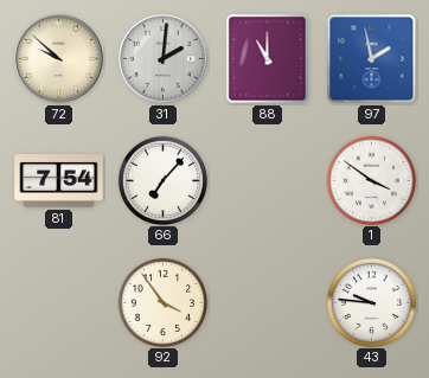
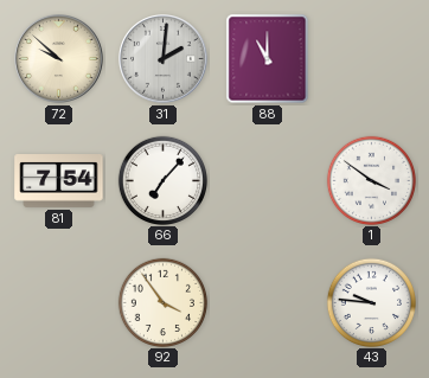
97: 1:58 -> none (372, 59)
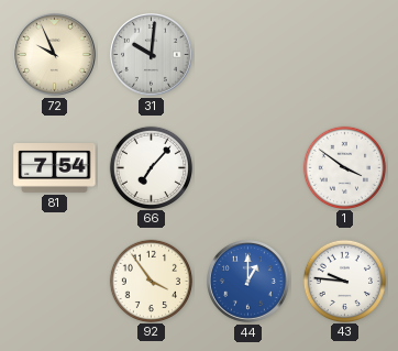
72: 9:52 -> 9:56 (55, 55)
31: 2:01 -> 10:01 (152, 55)
88: 11:00 -> none (268, 59)
44: none -> 1:00 (248, 282)
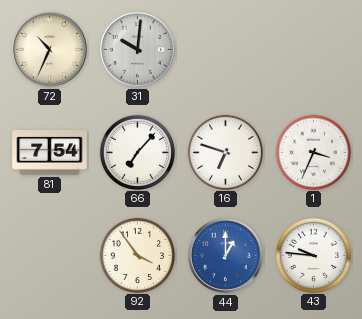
72: 9:56 -> 10:34 (50, 50)
16: none -> 6:48 (225, 152)
1: 3:51 -> 3:34 (313, 152)
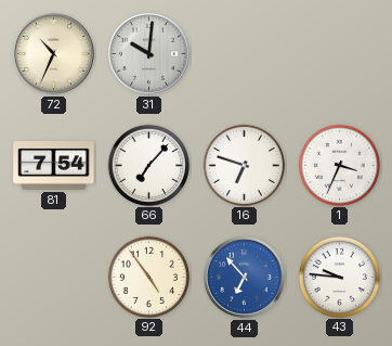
92: 3:54 -> 4:54 (148, 277)
44: 1:00 -> 6:53 (245, 278)
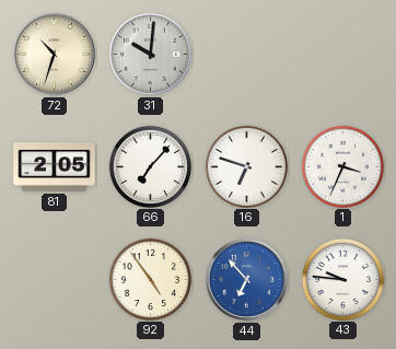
72: 10:34 -> 10:33 (55, 55)
81: 7:54 -> 2:05 (55, 167)
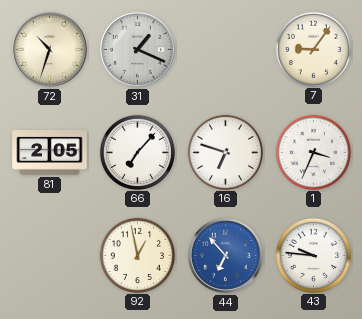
31: 10:01 -> 1:19 (138, 50)
7: none -> 9:06 (313, 49)
92: 4:54 -> 12:58 (137, 255)
